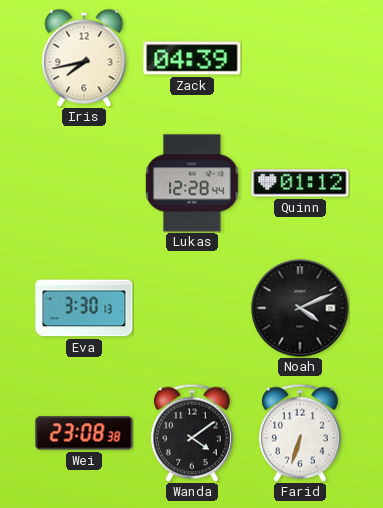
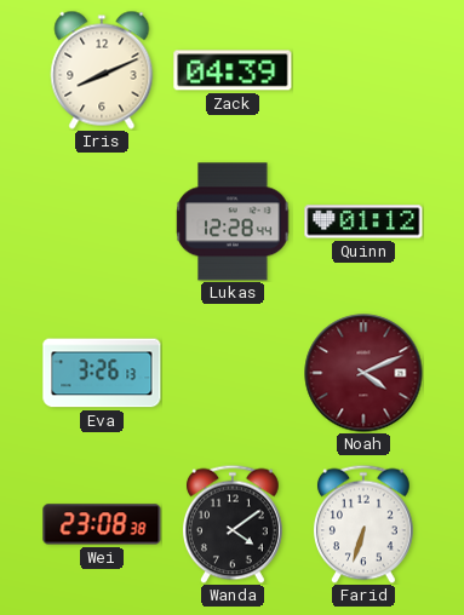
Iris: 7:43 -> 8:11 (102, 70)
Eva: 3:30 -> 3:26 (102, 373)
Noah dial: black -> burgundy (363, 373)
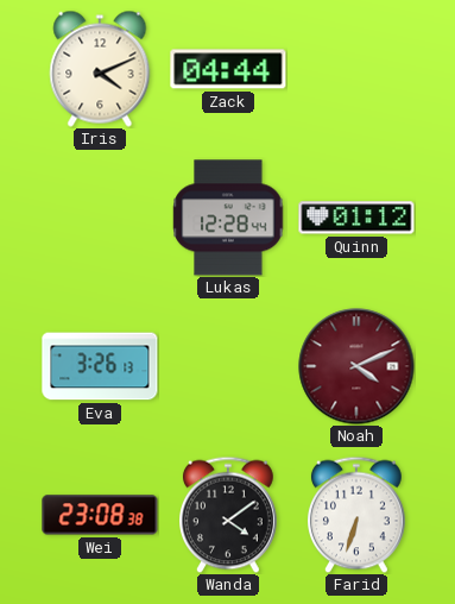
Iris: 8:11 -> 4:11 (100, 69)
Zack: 04:39 -> 04:44 (228, 69)
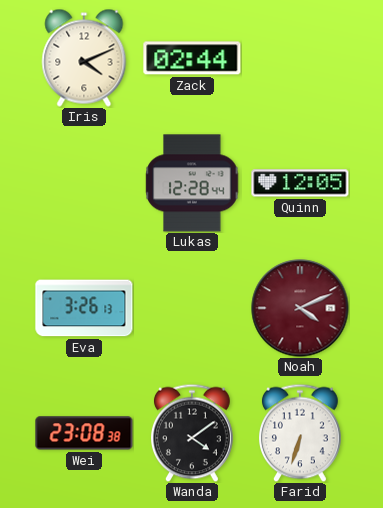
Zack: 04:44 -> 02:44 (192, 58)
Quinn: 01:12 -> 12:05 (300, 183)
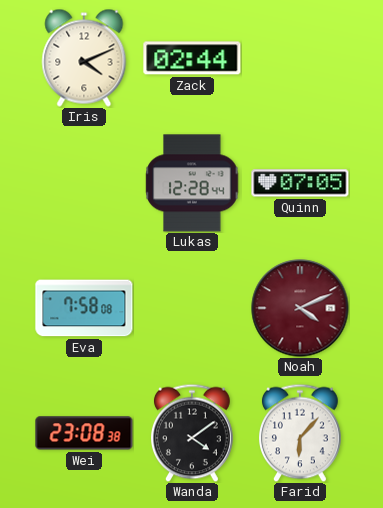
Quinn: 12:05 -> 07:05 (300, 183)
Eva: 3:26 -> 7:58 (84, 308)
Farid: 6:33 -> 6:07 (301, 433)
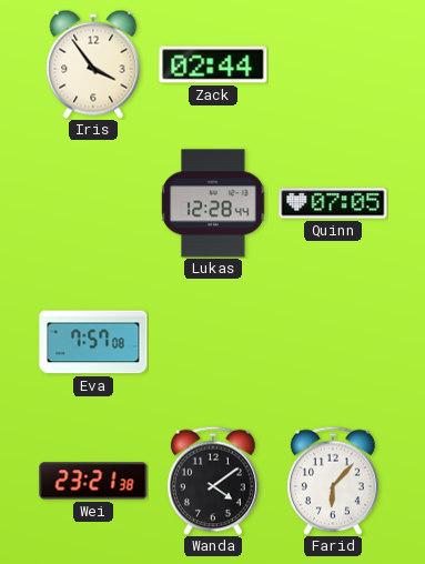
Iris: 4:11 -> 3:54 (93, 64)
Eva: 7:58 -> 7:57 (93, 342)
Noah: 4:11 -> none (300, 308)
Wei: 23:08 -> 23:21 (93, 481)
